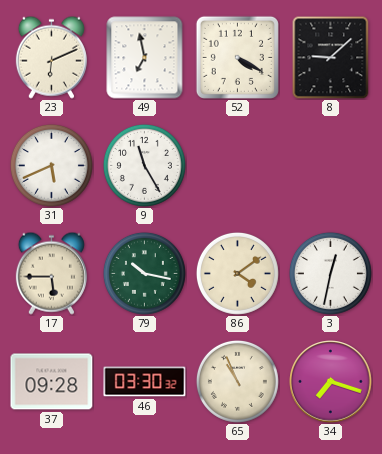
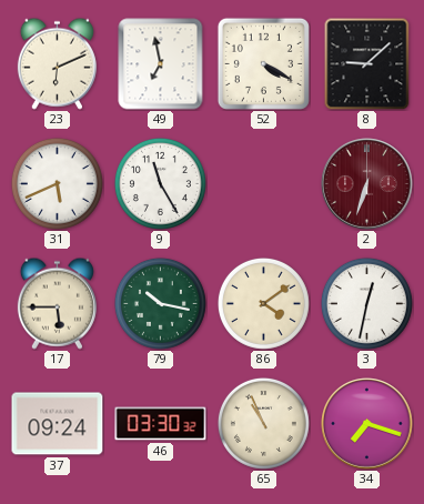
2: none -> 6:33 (367, 184)
37: 09:28 -> 09:24 (58, 424)
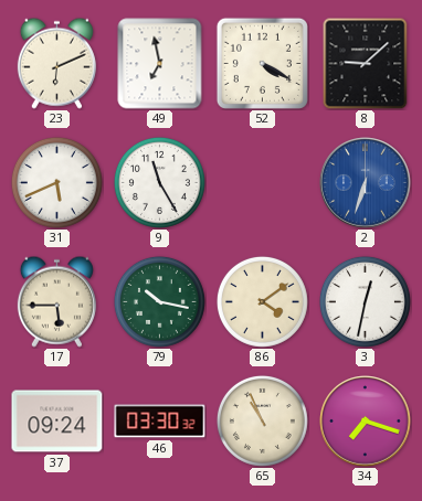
2 dial: burgundy -> blue (366, 183)
